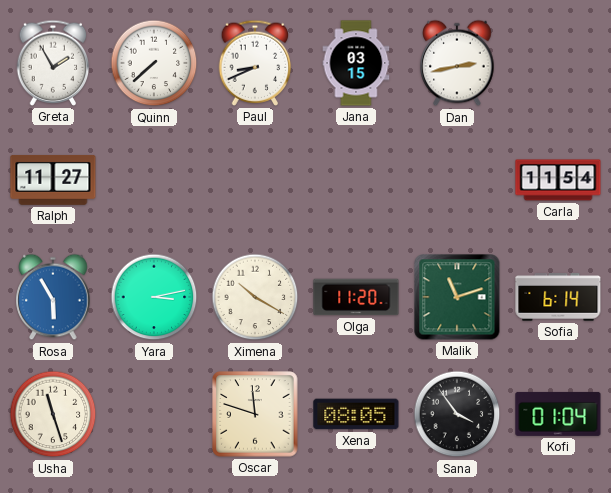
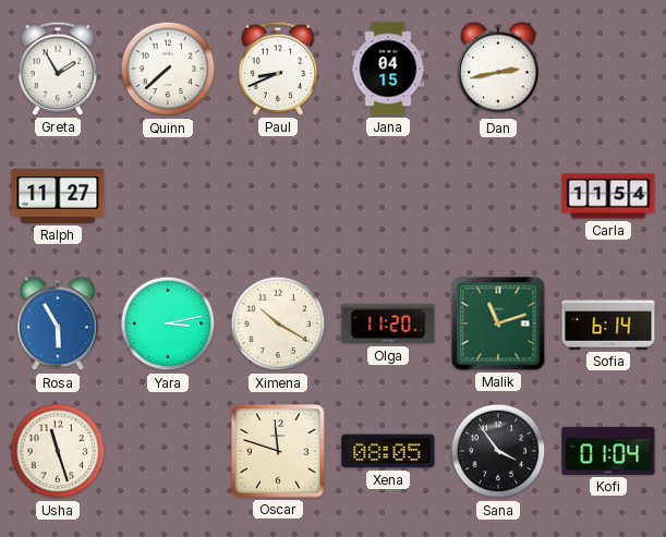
Jana: 03:15 -> 04:15 (388, 69)
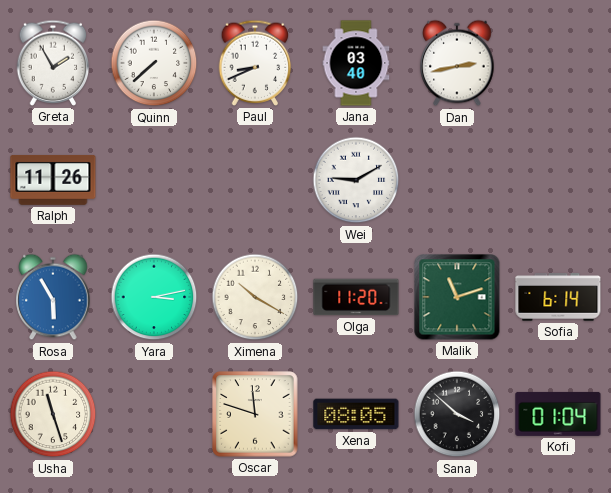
Jana: 04:15 -> 03:40 (356, 63)
Ralph: 11:27 -> 11:26 (53, 180)
Wei: none -> 9:10 (356, 180)
Carla: 11:54 -> none (608, 196)
Sana: 3:54 -> 3:52 (457, 414)
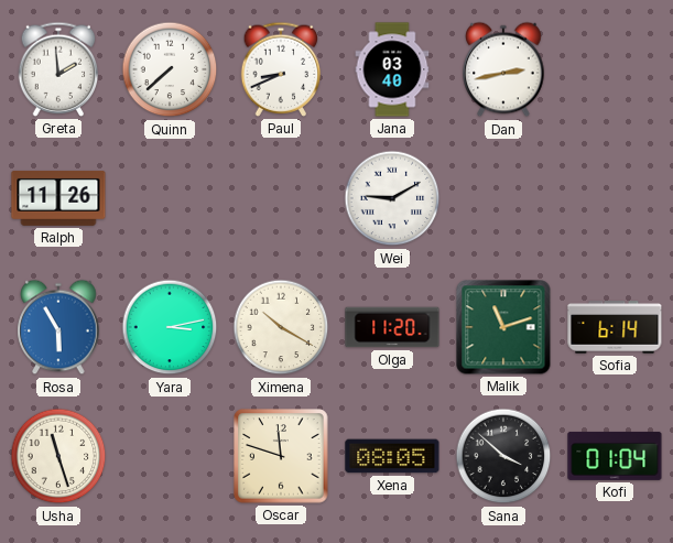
Greta: 1:55 -> 1:59 (58, 69)
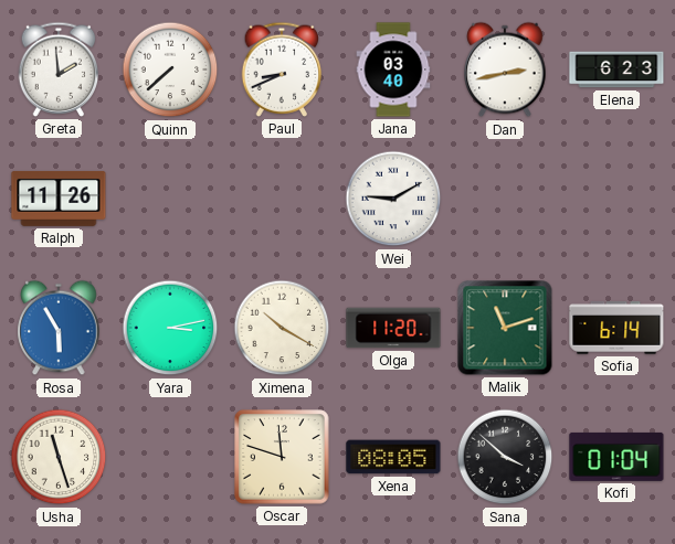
Elena: none -> 6:23 (616, 70)
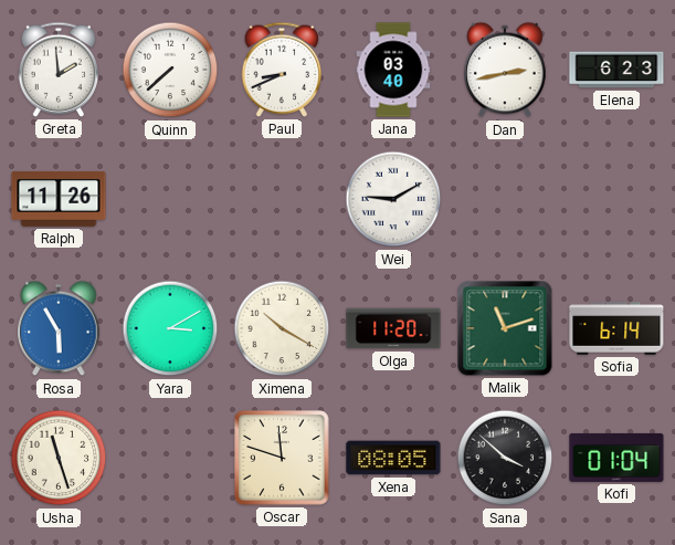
Yara: 3:13 -> 3:10 (170, 328)
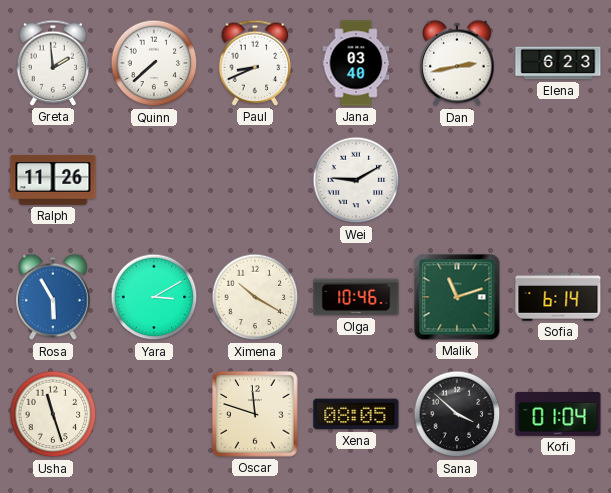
Olga: 11:20 -> 10:46 (356, 297)
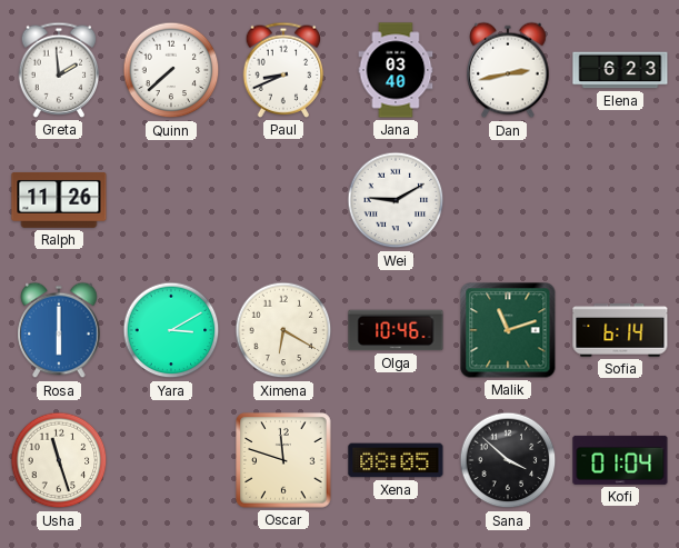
Rosa: 5:55 -> 6:00 (59, 330)
Ximena: 10:20 -> 6:20 (283, 330)
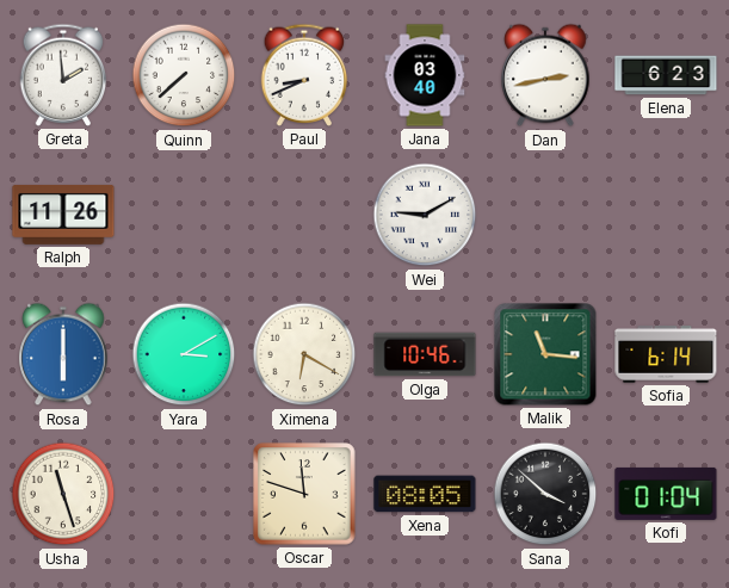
Malik: 11:12 -> 11:16 (545, 354)
